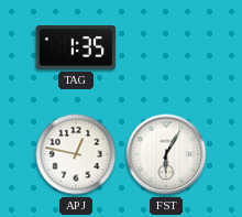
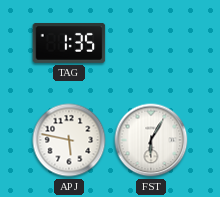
APJ: 12:47 -> 5:47 (69, 140)
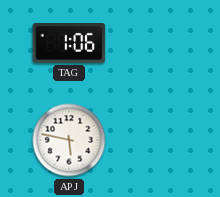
TAG: 1:35 -> 1:06 (69, 43)
FST: 6:05 -> none (151, 140)
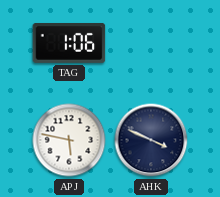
AHK: none -> 3:49 (151, 140)
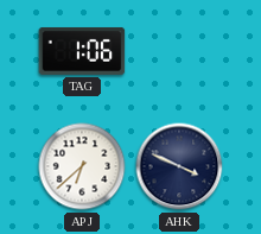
APJ: 5:47 -> 6:38 (82, 166)
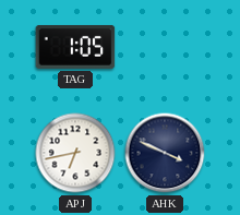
TAG: 1:06 -> 1:05 (75, 47)
APJ: 6:38 -> 6:43 (75, 153)
